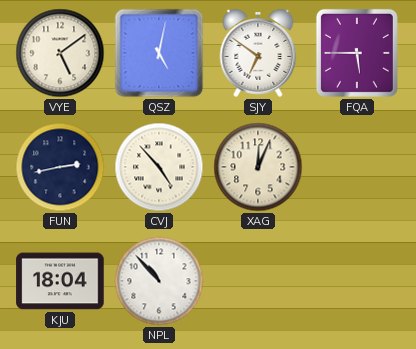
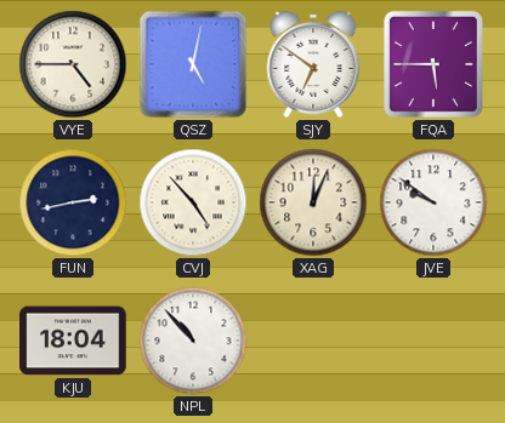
VYE: 5:09 -> 4:45 (73, 64)
JVE: none -> 9:51 (433, 202)
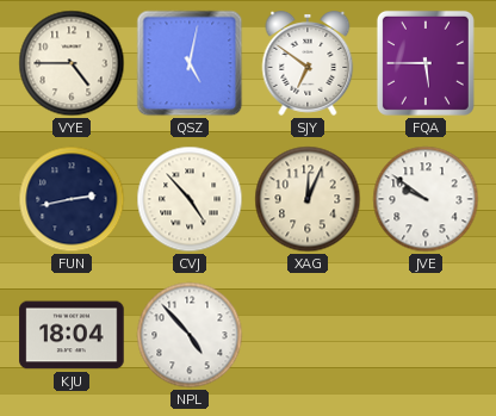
NPL: 10:53 -> 4:53 (190, 335)
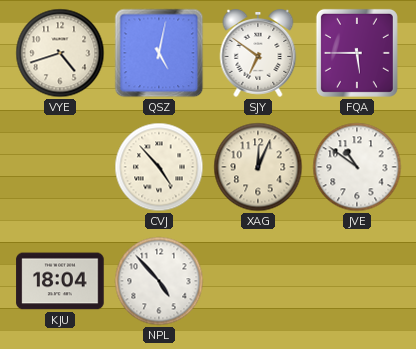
VYE: 4:45 -> 4:42 (60, 53)
FUN: 2:43 -> none (72, 199)
JVE: 9:51 -> 10:51 (357, 167)
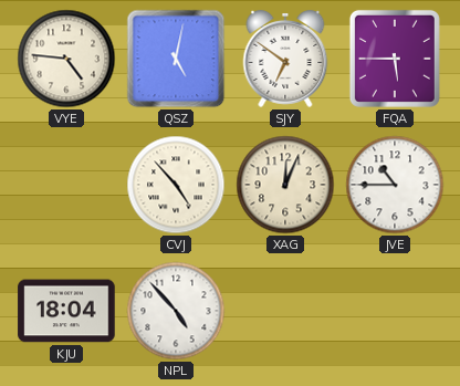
VYE: 4:42 -> 4:46 (66, 59)
JVE: 10:51 -> 10:45 (395, 185)
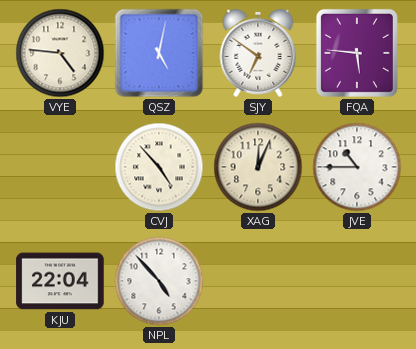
FQA: 5:45 -> 5:46 (357, 53)
KJU: 18:04 -> 22:04 (60, 281)
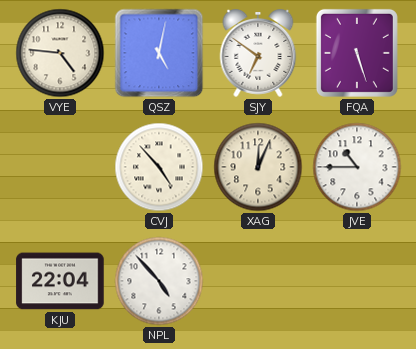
FQA: 5:46 -> 5:27 (357, 53)
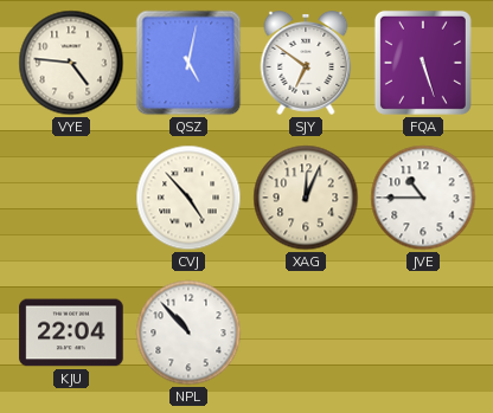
NPL: 4:53 -> 10:53 (188, 333)
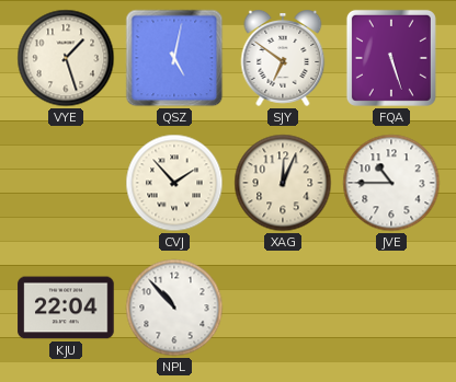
VYE: 4:46 -> 1:27 (66, 58)
CVJ: 4:53 -> 1:53 (174, 183)
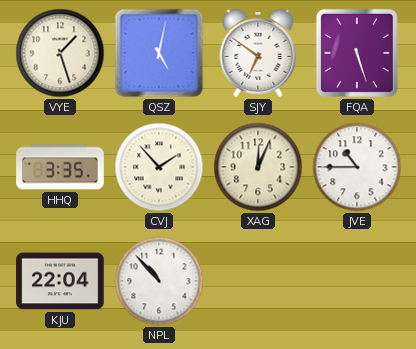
HHQ: none -> 3:35 (60, 167)
